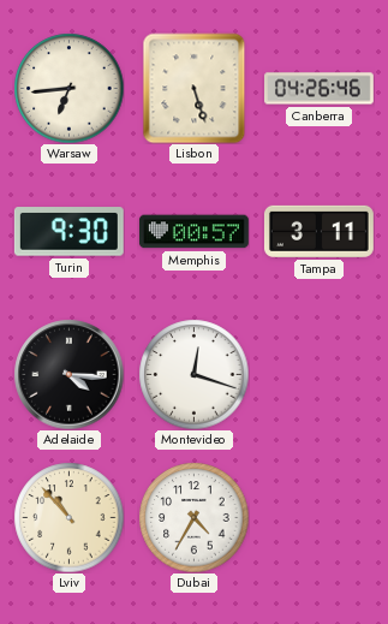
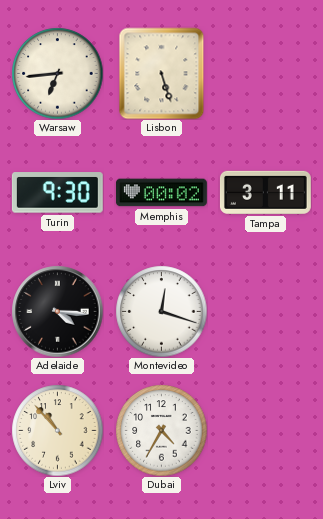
Canberra: 04:26 -> none (320, 89)
Memphis: 00:57 -> 00:02 (161, 193)
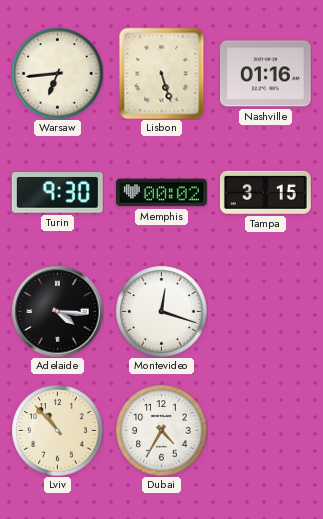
Nashville: none -> 01:16 (265, 74)
Tampa: 3:11 -> 3:15 (265, 192)
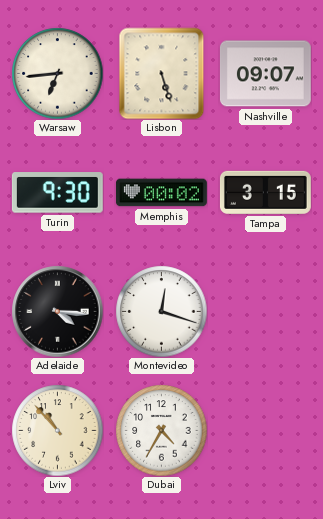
Nashville: 01:16 -> 09:07 (265, 74)
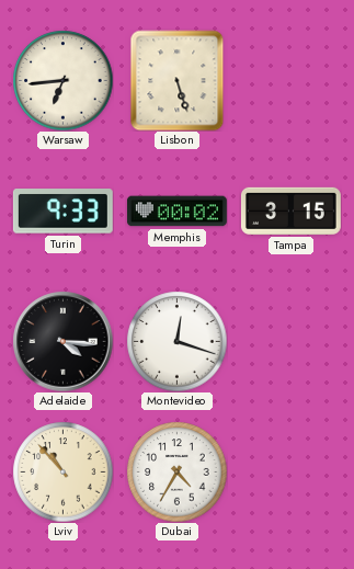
Nashville: 09:07 -> none (265, 74)
Turin: 9:30 -> 9:33 (62, 212)
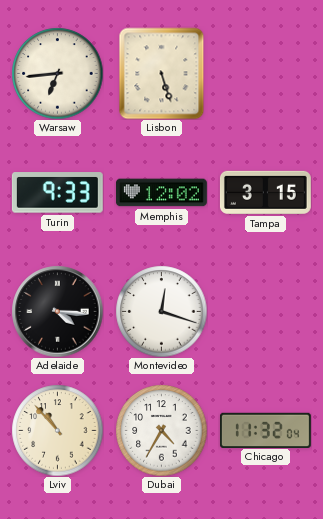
Memphis: 00:02 -> 12:02 (161, 193)
Chicago: none -> 11:32 (265, 430)
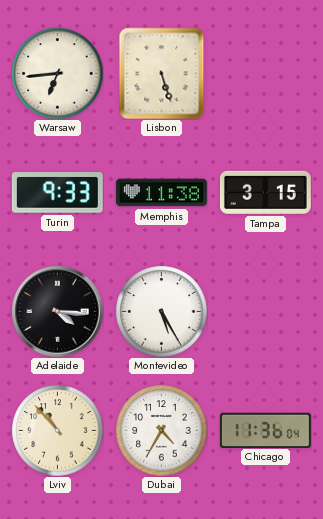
Memphis: 12:02 -> 11:38 (161, 193)
Montevideo: 12:18 -> 5:25 (161, 311)
Chicago: 11:32 -> 11:36 (265, 430)
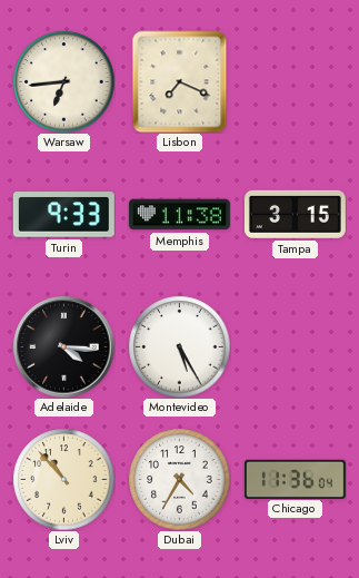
Lisbon: 5:27 -> 7:19 (180, 81)
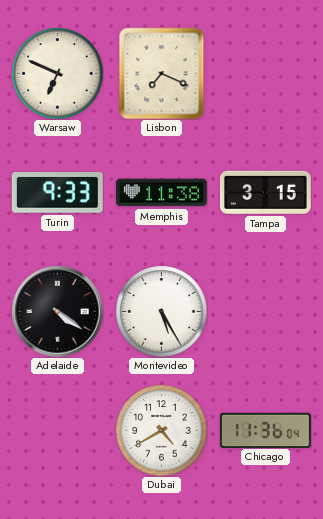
Warsaw: 6:44 -> 6:49 (57, 73)
Adelaide: 4:16 -> 4:21 (57, 311)
Lviv: 10:53 -> none (63, 479)
Dubai: 4:35 -> 4:40 (161, 430)
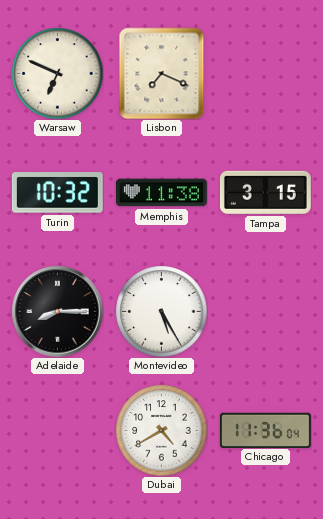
Turin: 9:33 -> 10:32 (57, 193)
Adelaide: 4:21 -> 8:15 (57, 311)
